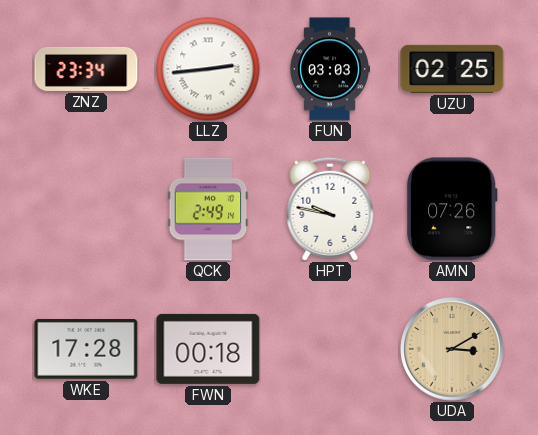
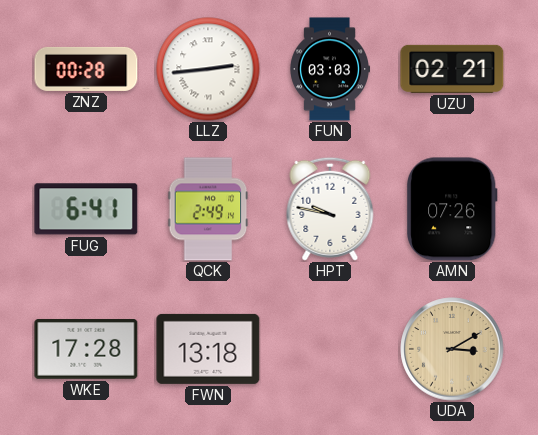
ZNZ: 23:34 -> 00:28 (86, 69)
UZU: 02:25 -> 02:21 (452, 69)
FUG: none -> 6:41 (86, 209)
FWN: 00:18 -> 13:18 (208, 349)
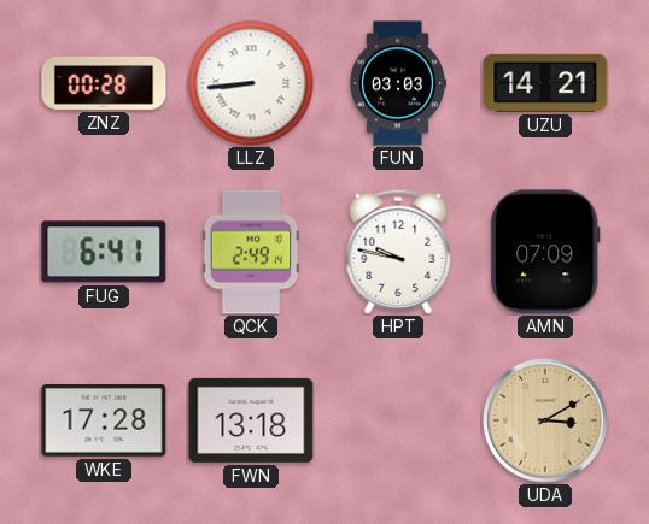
LLZ: 2:44 -> 8:44 (251, 83)
UZU: 02:21 -> 14:21 (545, 83)
AMN: 07:26 -> 07:09 (546, 252)
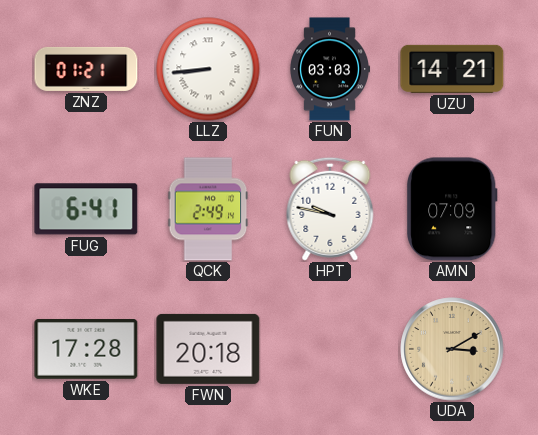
ZNZ: 00:28 -> 01:21 (86, 69)
FWN: 13:18 -> 20:18 (208, 349)
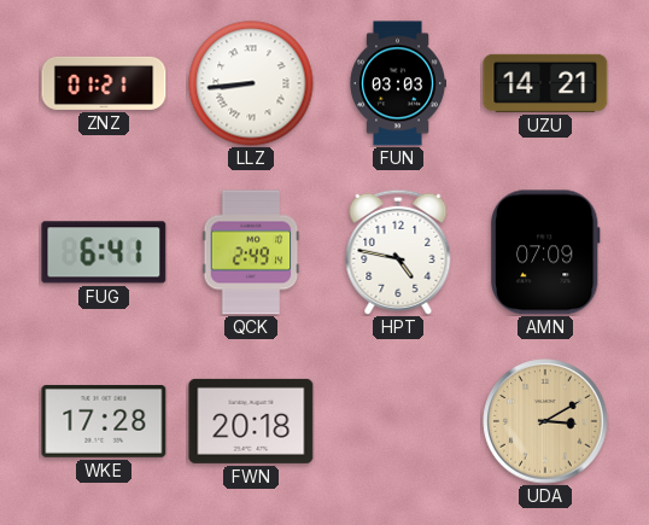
HPT: 9:47 -> 4:47 (398, 252)
